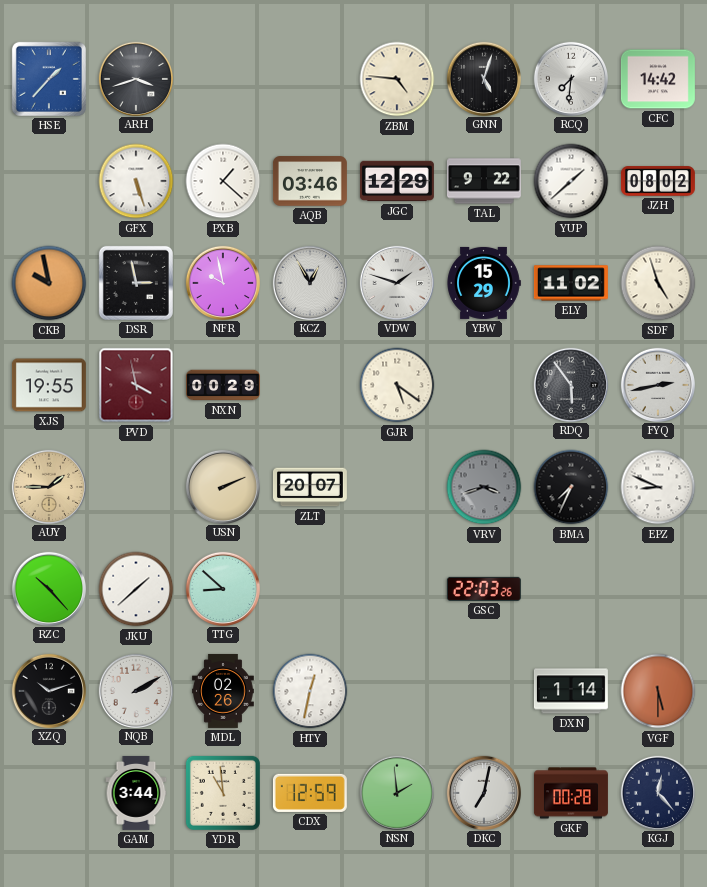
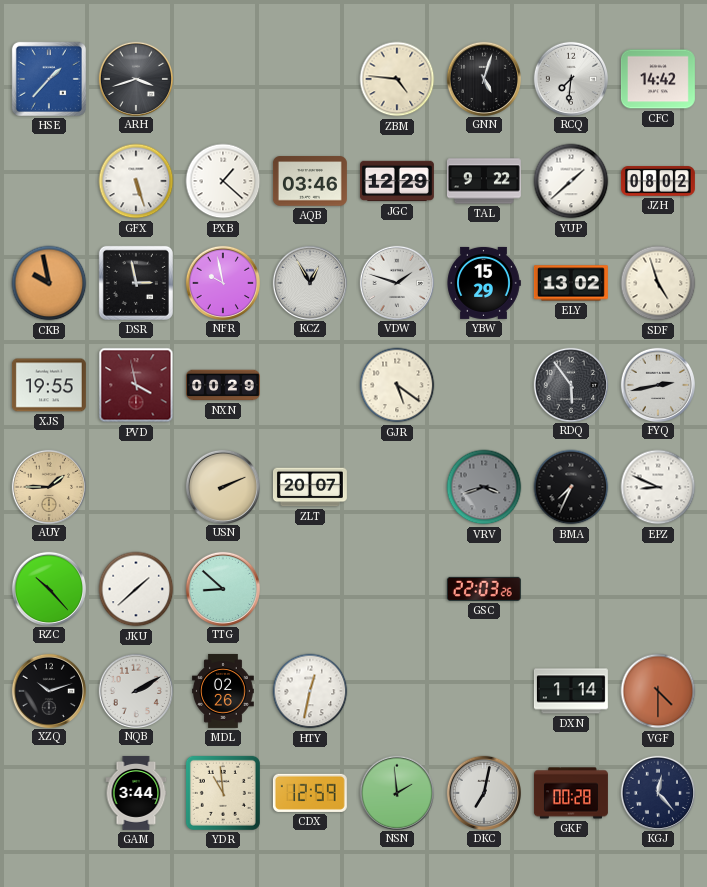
ELY: 11:02 -> 13:02 (571, 283)
VGF: 5:30 -> 4:30 (658, 691)
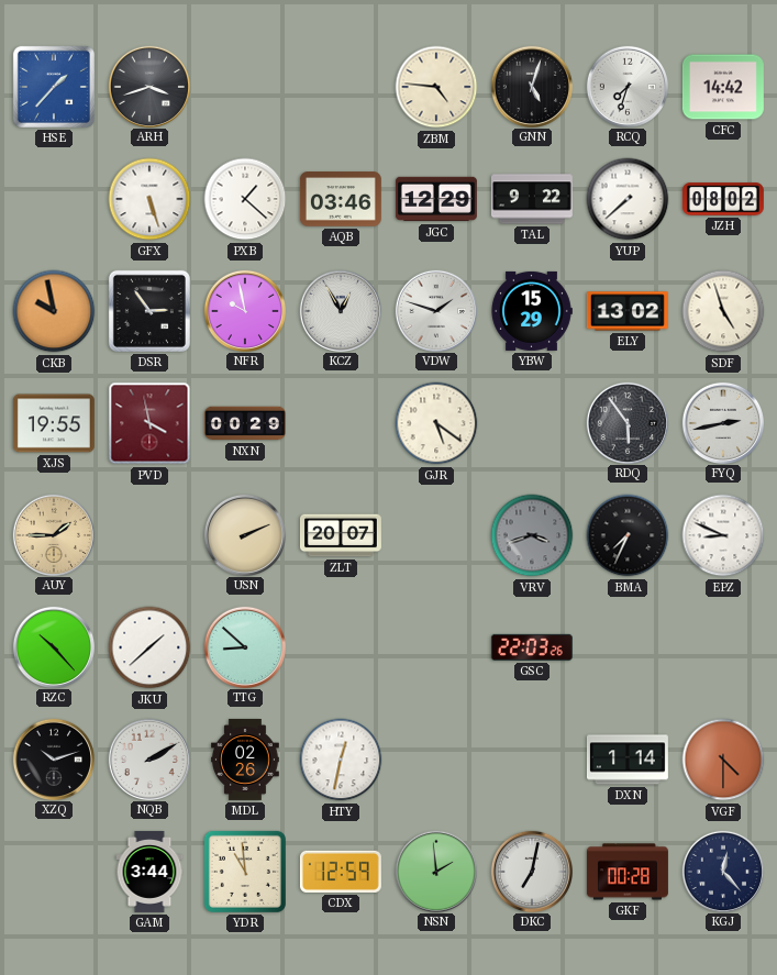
RCQ: 7:31 -> 7:33 (626, 86)
YUP: 1:38 -> 7:38 (628, 199)
DSR: 2:58 -> 2:54 (149, 311)
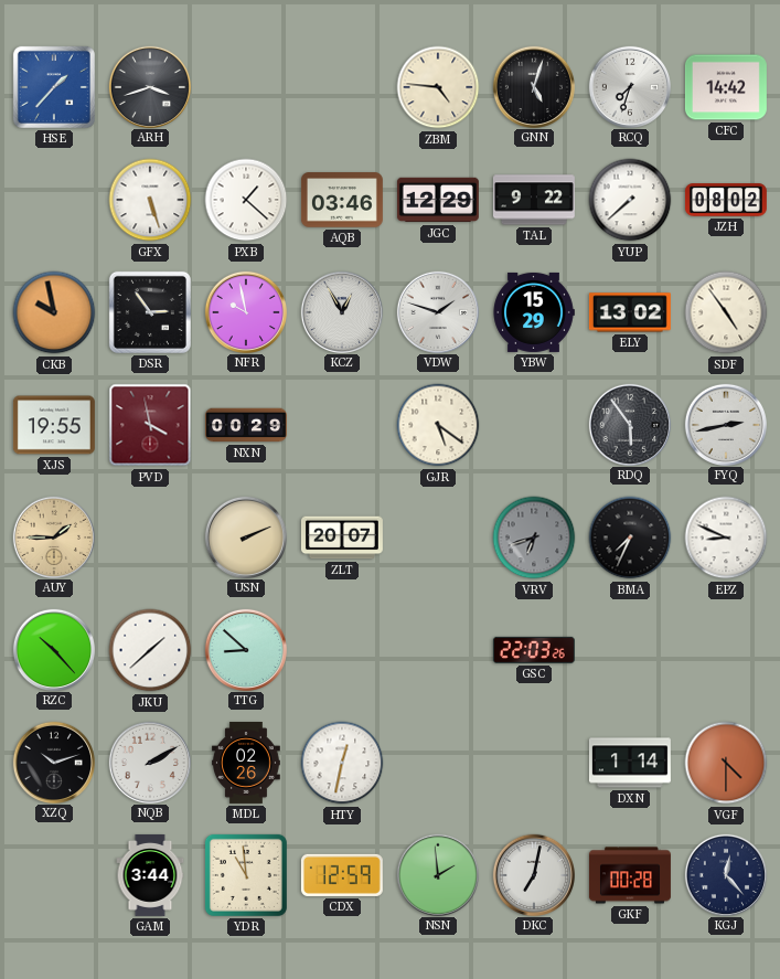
SDF: 4:57 -> 4:54 (726, 312)
VRV: 3:42 -> 6:42 (534, 538)
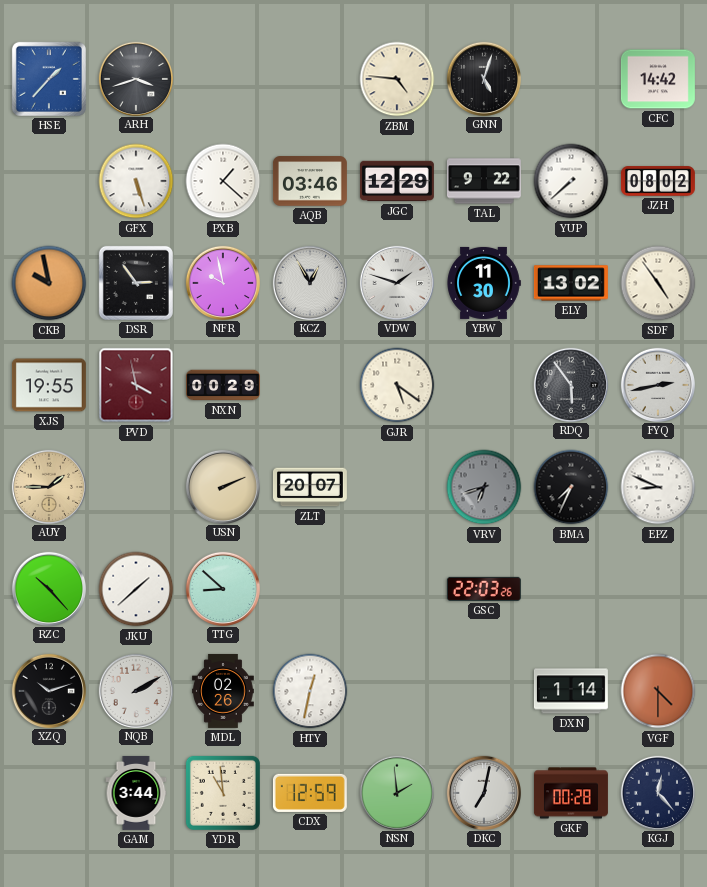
RCQ: 7:33 -> none (629, 86)
YBW: 15:29 -> 11:30 (484, 283)
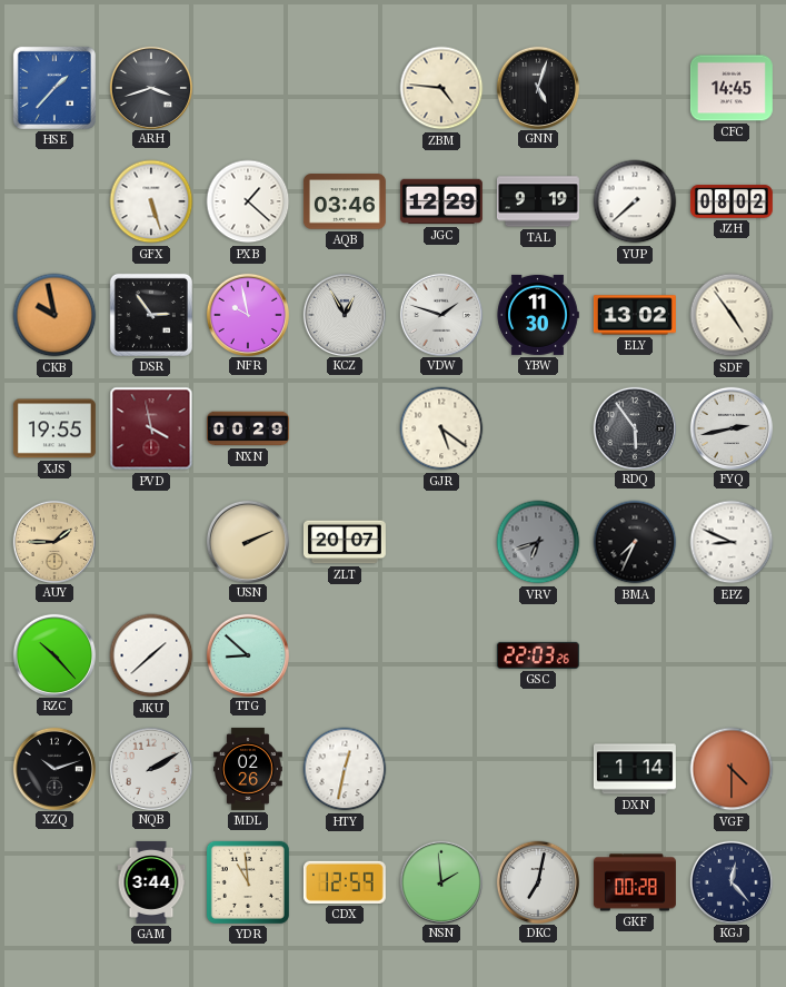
CFC: 14:42 -> 14:45 (732, 88)
TAL: 9:22 -> 9:19 (538, 201)
